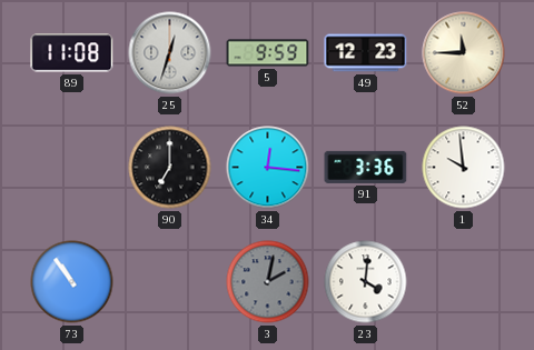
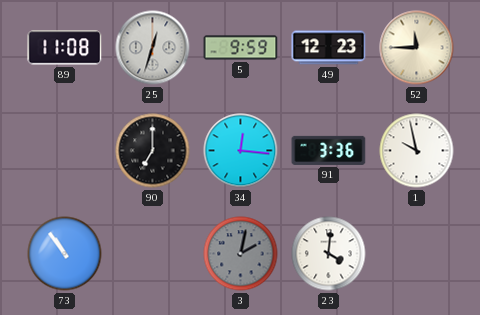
1: 9:59 -> 9:58 (417, 151)
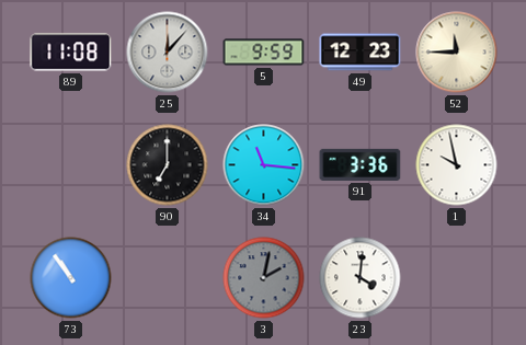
25: 12:33 -> 12:07 (168, 53)
34: 12:16 -> 11:16 (264, 165)
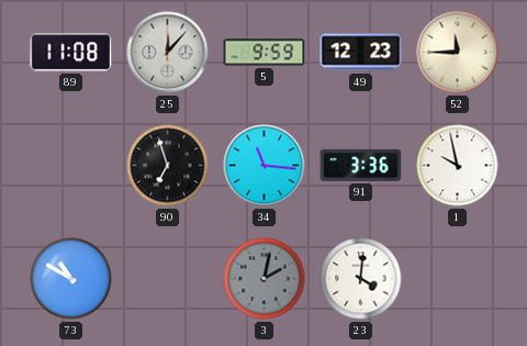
90: 7:00 -> 6:57 (168, 166)
73: 10:54 -> 10:50 (71, 279)
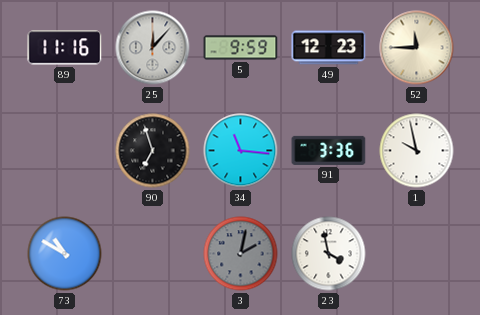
89: 11:08 -> 11:16 (65, 48)
23: 4:01 -> 3:58 (329, 254)
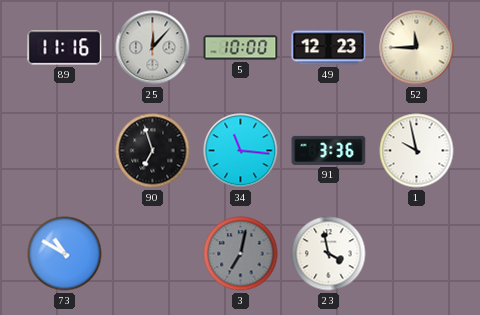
5: 9:59 -> 10:00 (241, 48)
3: 2:02 -> 7:02 (241, 254)
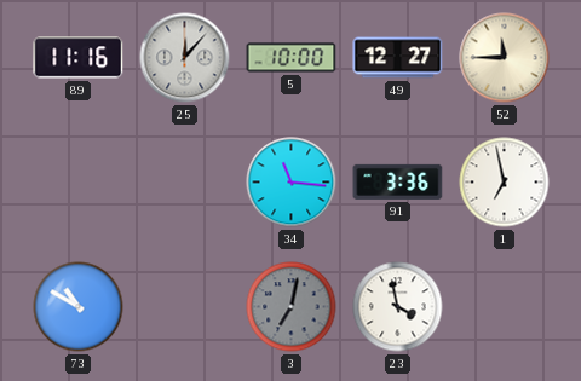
49: 12:23 -> 12:27 (398, 58)
90: 6:57 -> none (153, 151)
1: 9:58 -> 6:58 (505, 183)
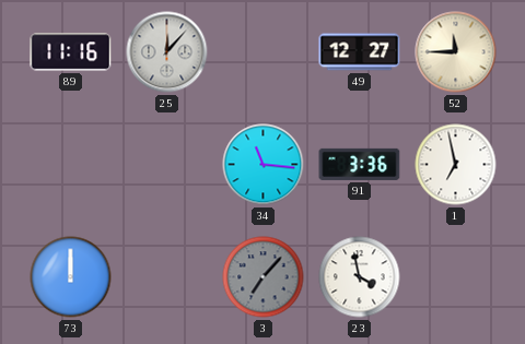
5: 10:00 -> none (292, 58)
73: 10:50 -> 12:00 (71, 277)
3: 7:02 -> 7:07 (264, 277)
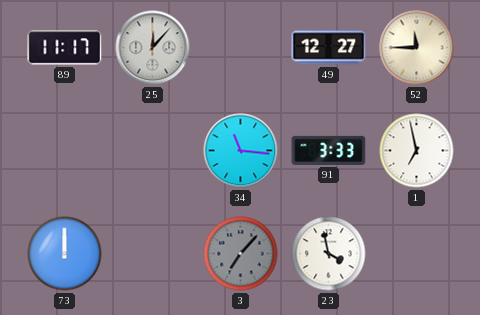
89: 11:16 -> 11:17 (65, 48)
91: 3:36 -> 3:33 (329, 150)
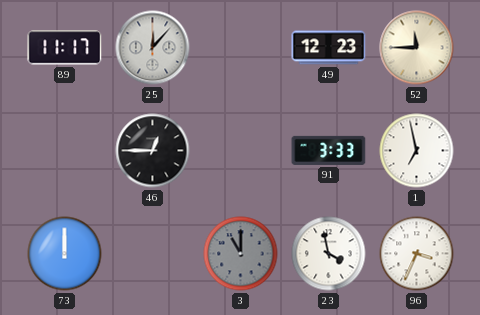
49: 12:27 -> 12:23 (329, 48)
46: none -> 12:45 (153, 151)
34: 11:16 -> none (241, 151)
3: 7:07 -> 11:00 (241, 254)
96: none -> 3:34 (417, 254)
